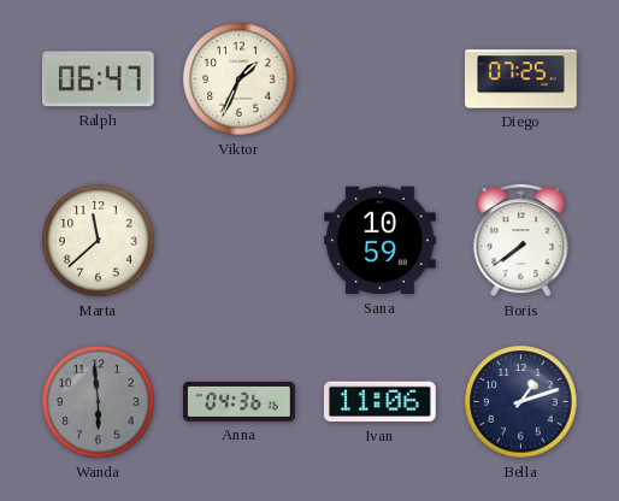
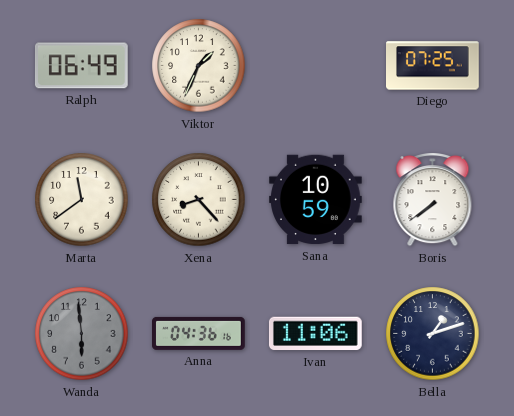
Ralph: 06:47 -> 06:49 (81, 66)
Marta: 11:38 -> 11:39 (82, 200)
Xena: none -> 8:23 (199, 200)
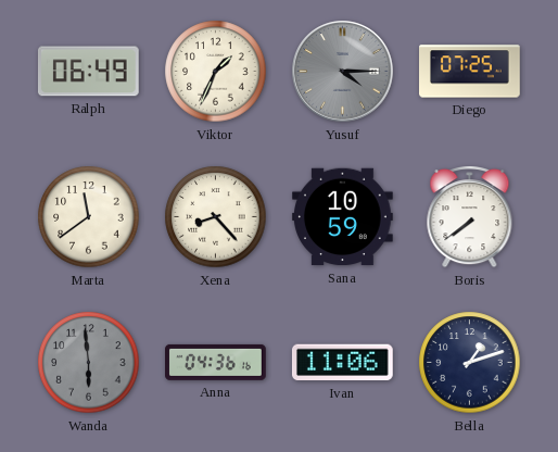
Yusuf: none -> 4:15 (343, 72)
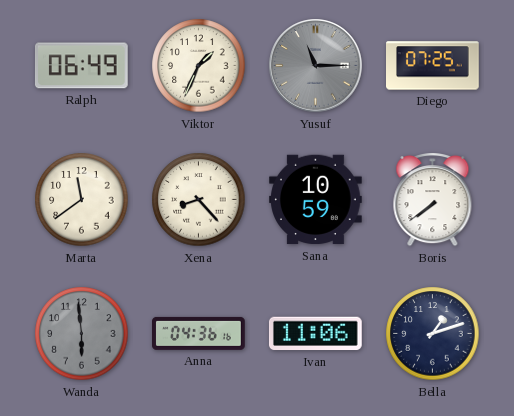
Yusuf: 4:15 -> 11:15 (316, 66)
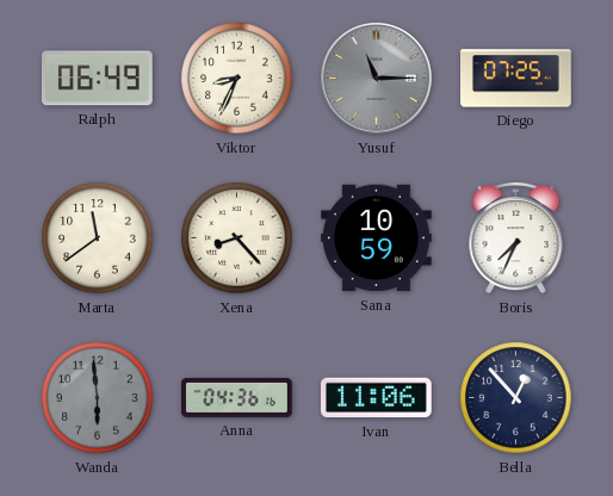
Viktor: 1:34 -> 8:34 (237, 79)
Boris: 7:39 -> 7:34 (516, 238)
Bella: 1:12 -> 12:53 (516, 398)
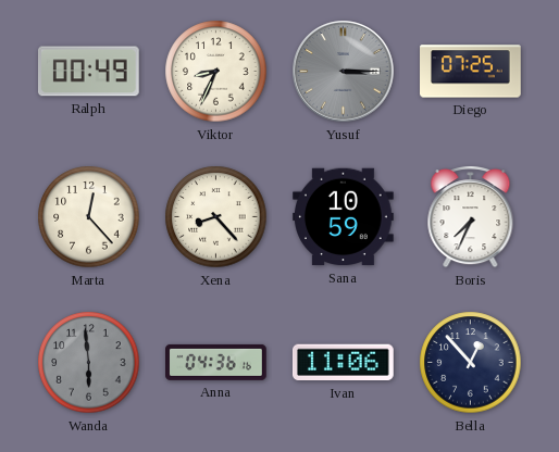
Ralph: 06:49 -> 00:49 (88, 72)
Yusuf: 11:15 -> 3:15 (344, 72)
Marta: 11:39 -> 12:23 (89, 217)
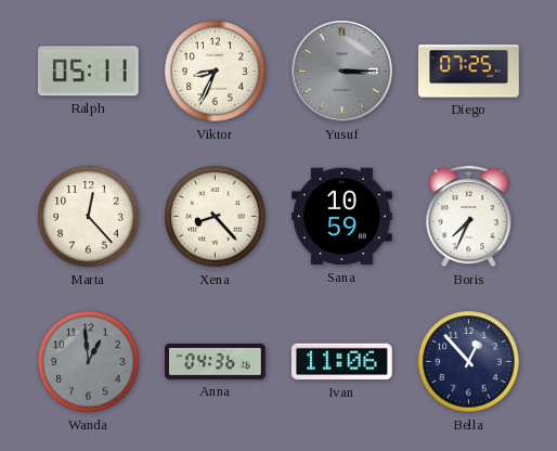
Ralph: 00:49 -> 05:11 (88, 72)
Wanda: 5:59 -> 12:59 (89, 362)
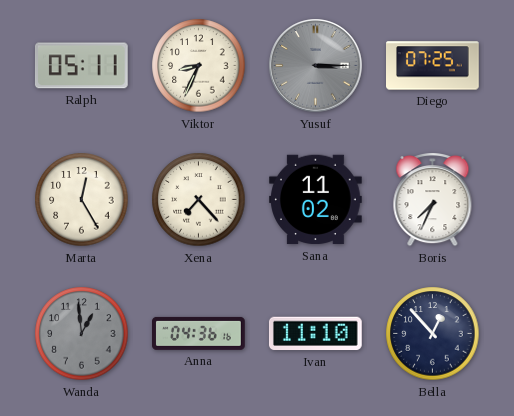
Marta: 12:23 -> 12:25 (82, 200)
Xena: 8:23 -> 7:23 (199, 200)
Sana: 10:59 -> 11:02 (316, 200)
Ivan: 11:06 -> 11:10 (315, 334)
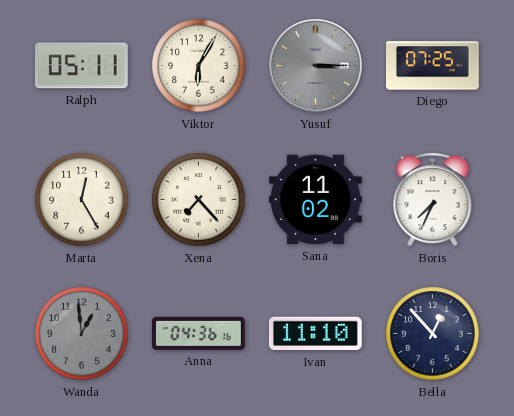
Viktor: 8:34 -> 6:05 (199, 66)
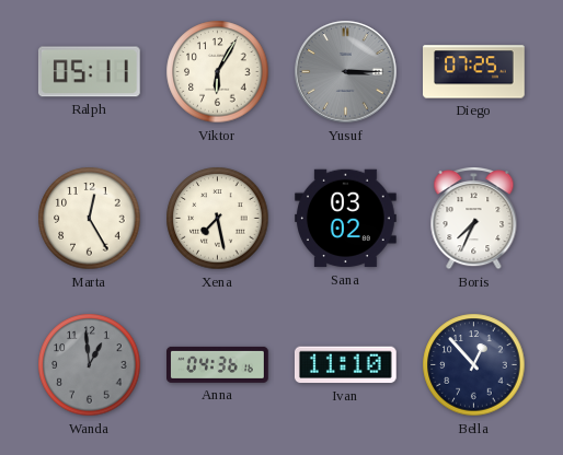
Xena: 7:23 -> 7:28 (218, 219)
Sana: 11:02 -> 03:02 (346, 219)
